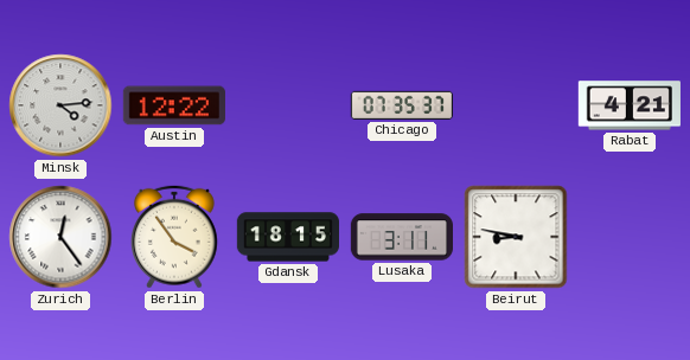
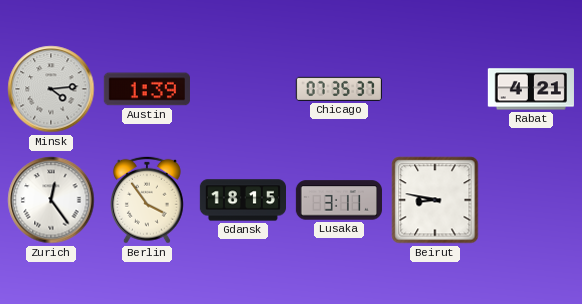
Austin: 12:22 -> 1:39 (147, 89)
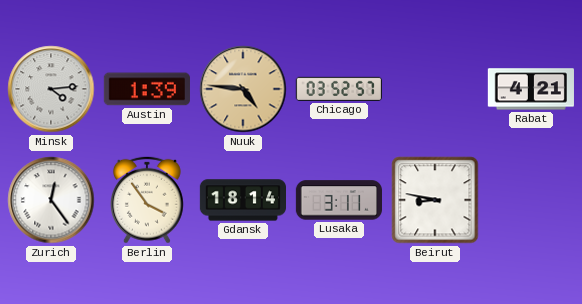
Nuuk: none -> 4:46 (243, 89)
Chicago: 07:35 -> 03:52 (338, 89)
Gdansk: 18:15 -> 18:14 (242, 200)
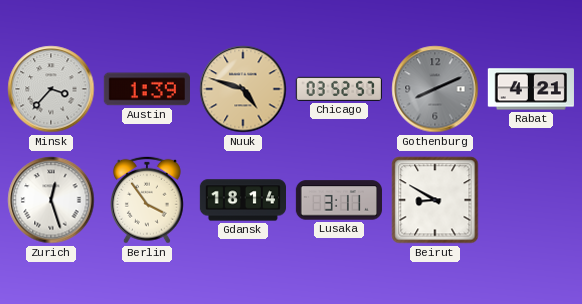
Minsk: 4:14 -> 3:37 (51, 89)
Nuuk: 4:46 -> 4:48 (243, 89)
Gothenburg: none -> 8:11 (435, 89)
Zurich: 12:24 -> 12:27 (51, 200)
Beirut: 8:47 -> 8:50 (435, 200)
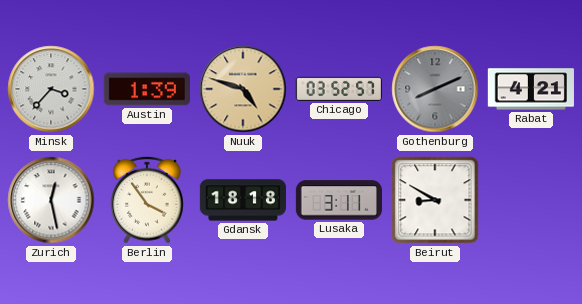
Zurich: 12:27 -> 12:28 (51, 200)
Gdansk: 18:14 -> 18:18 (242, 200)
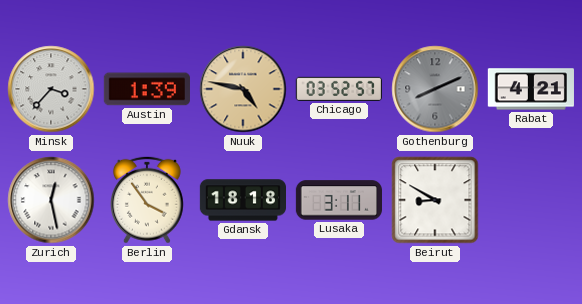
Nuuk: 4:48 -> 4:47 (243, 89)
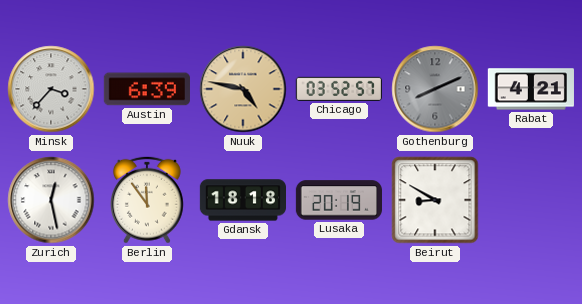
Austin: 1:39 -> 6:39 (147, 89)
Berlin: 3:54 -> 11:54 (147, 200)
Lusaka: 3:11 -> 20:19 (338, 200)
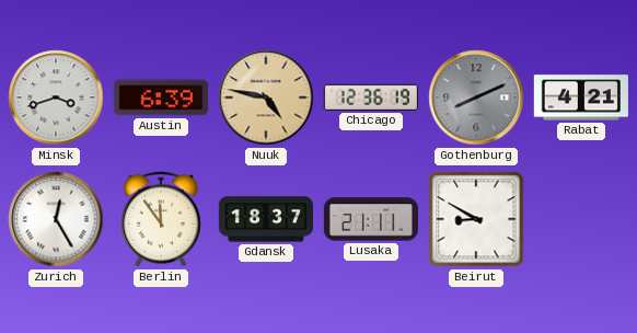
Minsk: 3:37 -> 3:42 (56, 97)
Chicago: 03:52 -> 12:36 (370, 97)
Zurich: 12:28 -> 12:25 (56, 219)
Gdansk: 18:18 -> 18:37 (265, 219)
Lusaka: 20:19 -> 21:11 (370, 219)
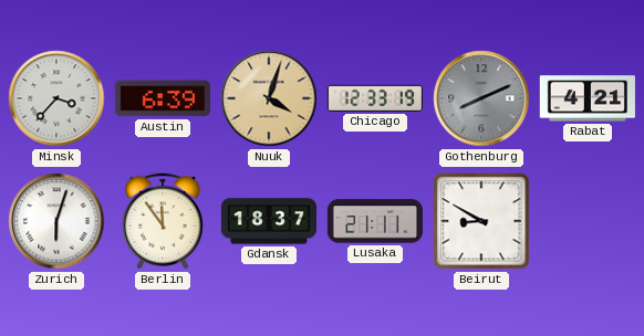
Minsk: 3:42 -> 3:37 (56, 98)
Nuuk: 4:47 -> 4:03 (269, 98)
Chicago: 12:36 -> 12:33 (374, 98)
Zurich: 12:25 -> 6:03 (56, 221)
